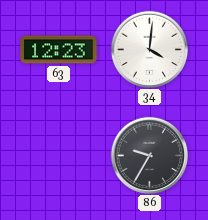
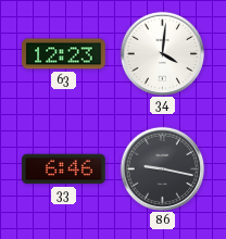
33: none -> 6:46 (64, 169)
86: 9:35 -> 9:17 (162, 168)
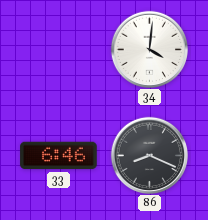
63: 12:23 -> none (64, 54)
86: 9:17 -> 8:19 (149, 155)
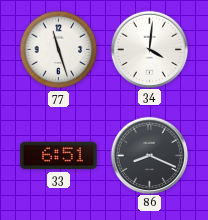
77: none -> 11:27 (59, 50)
33: 6:46 -> 6:51 (59, 156)
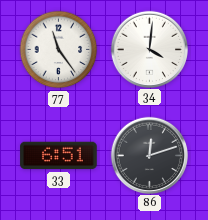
77: 11:27 -> 11:24 (59, 50)
86: 8:19 -> 12:12 (149, 155)
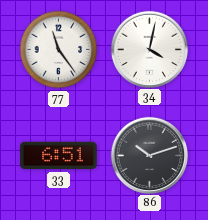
34: 4:01 -> 4:02 (149, 49)
86: 12:12 -> 10:12 (149, 155)
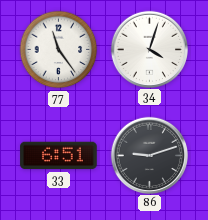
34: 4:02 -> 4:03 (149, 49)
86: 10:12 -> 9:12 (149, 155)
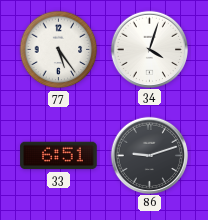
77: 11:24 -> 5:24 (59, 50)
